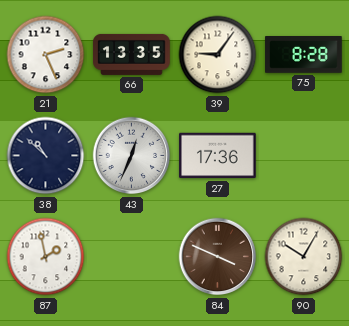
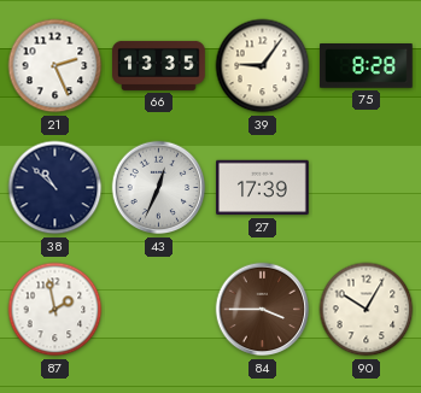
27: 17:36 -> 17:39 (263, 188)
84: 3:49 -> 3:45 (263, 310)
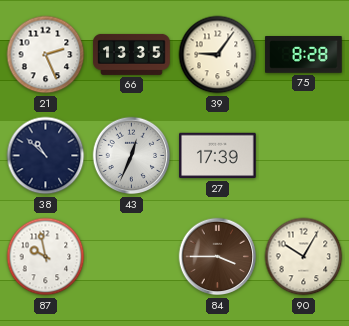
87: 1:58 -> 9:58 (46, 257)
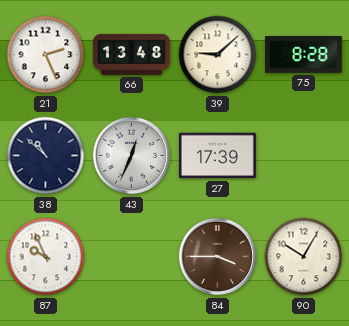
66: 13:35 -> 13:48 (132, 54)
39: 9:06 -> 9:08 (218, 55)
87: 9:58 -> 9:56 (46, 257)
